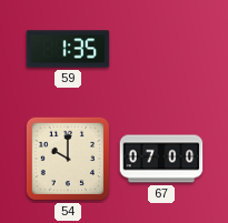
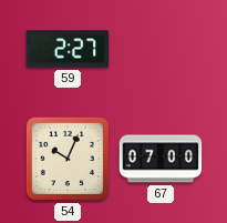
59: 1:35 -> 2:27 (68, 49)
54: 10:00 -> 10:04 (68, 159)
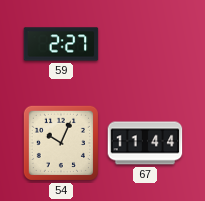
67: 07:00 -> 11:44 (145, 143)
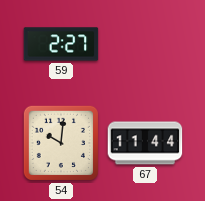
54: 10:04 -> 10:01 (61, 143)
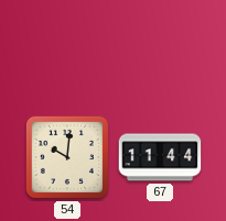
59: 2:27 -> none (61, 44)
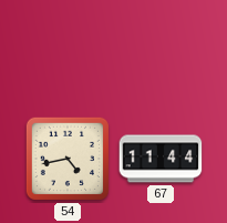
54: 10:01 -> 4:43 (68, 159)
